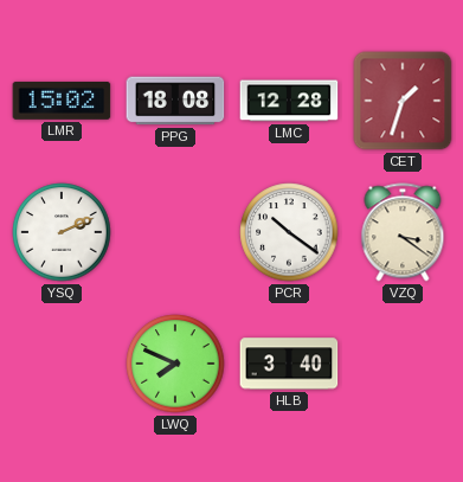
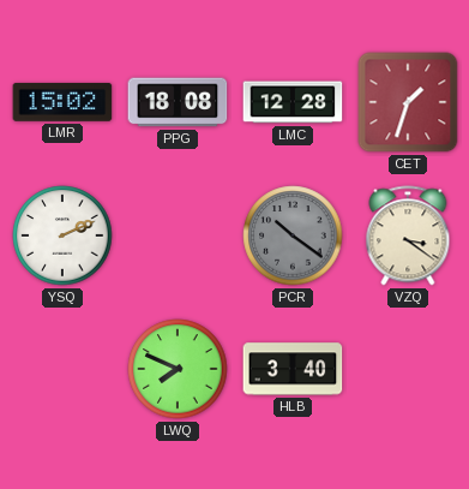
PCR dial: white -> grey (293, 235)
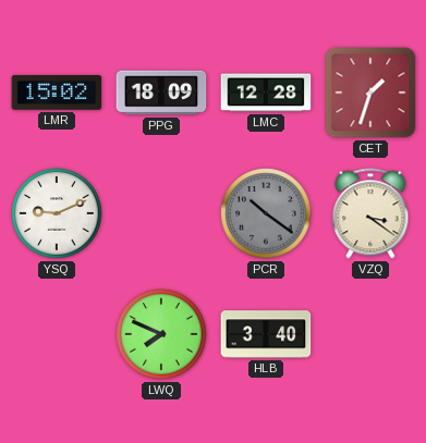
PPG: 18:08 -> 18:09 (161, 93)
YSQ: 2:11 -> 9:11 (57, 213)
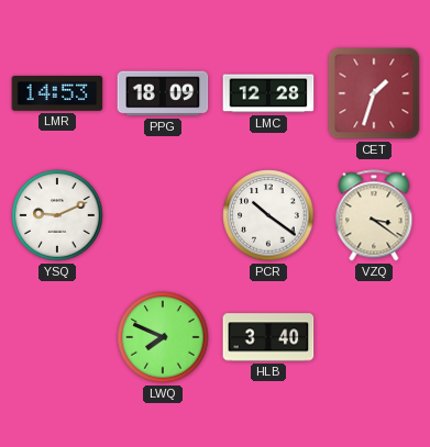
LMR: 15:02 -> 14:53 (57, 93)
PCR dial: grey -> white (268, 215)
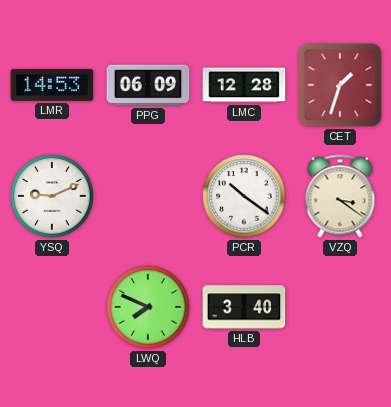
PPG: 18:09 -> 06:09 (148, 85)
